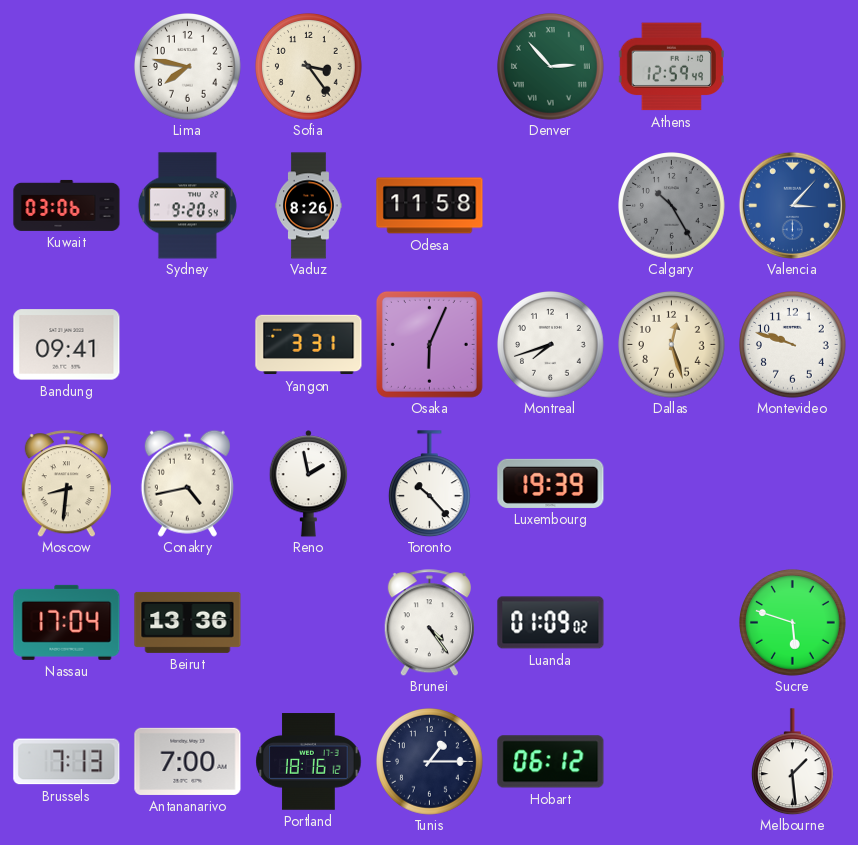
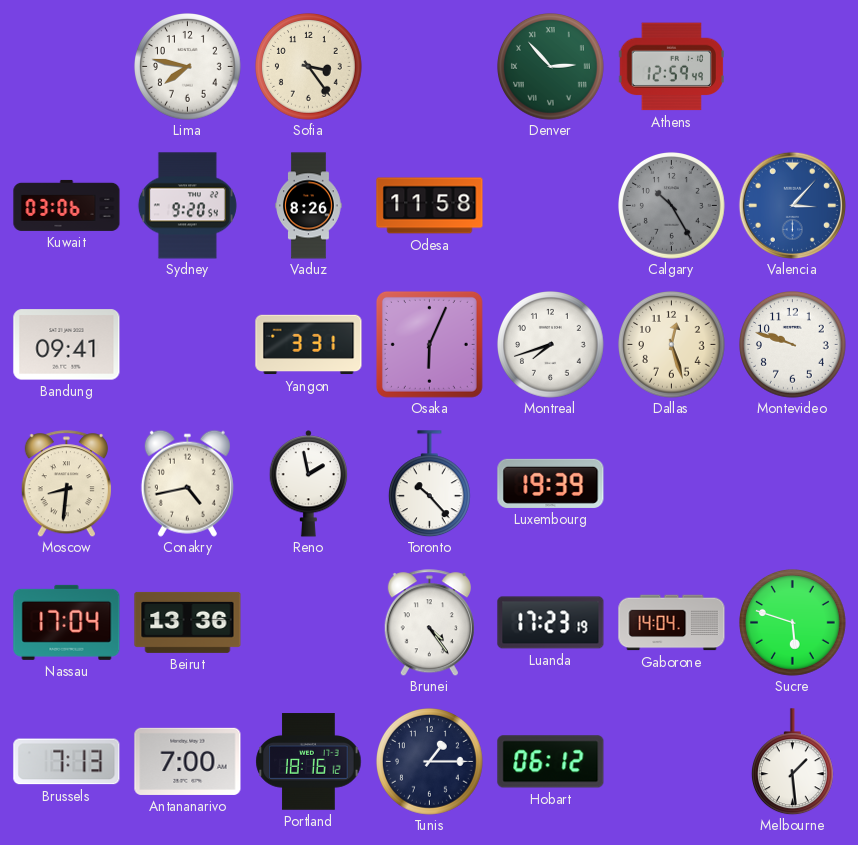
Luanda: 01:09 -> 17:23 (551, 623)
Gaborone: none -> 14:04 (672, 623)
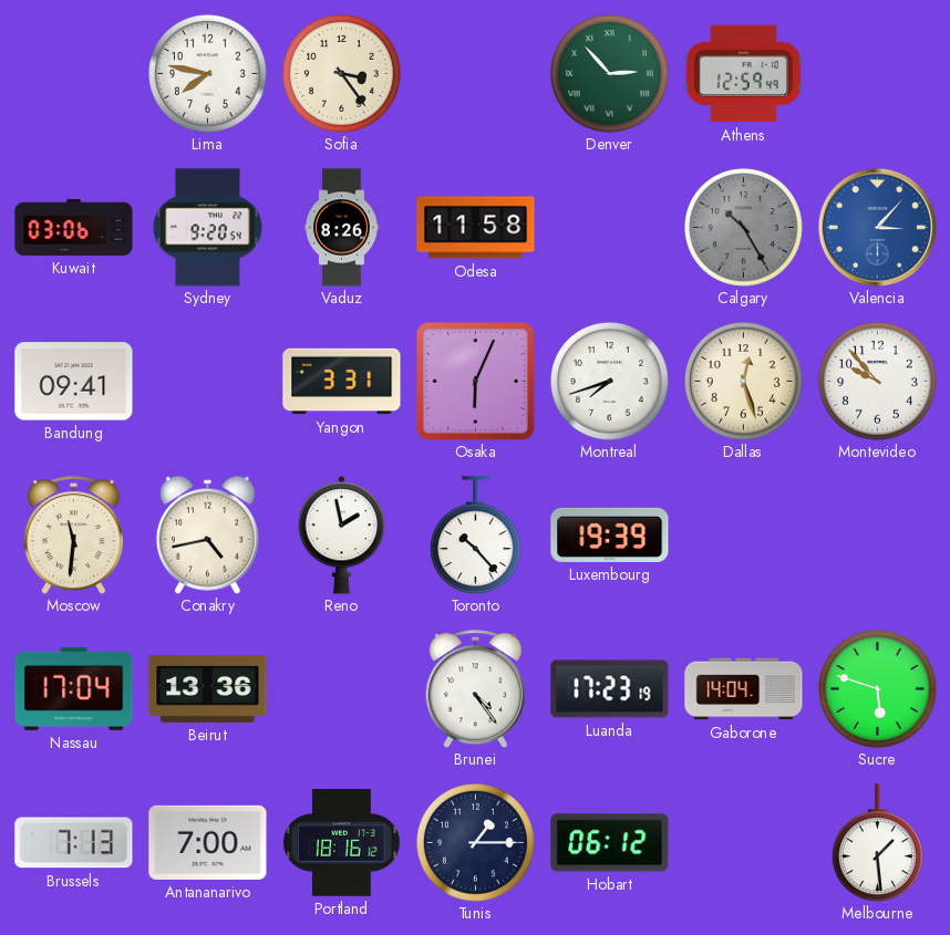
Montevideo: 9:48 -> 9:53 (878, 382)
Moscow: 8:31 -> 11:31 (73, 536)
